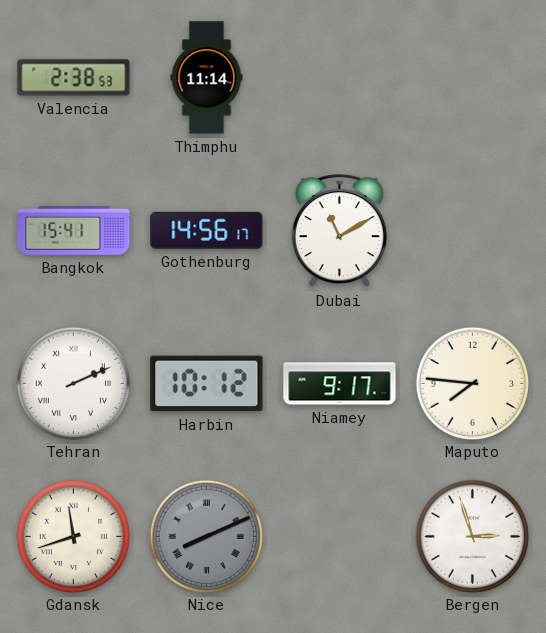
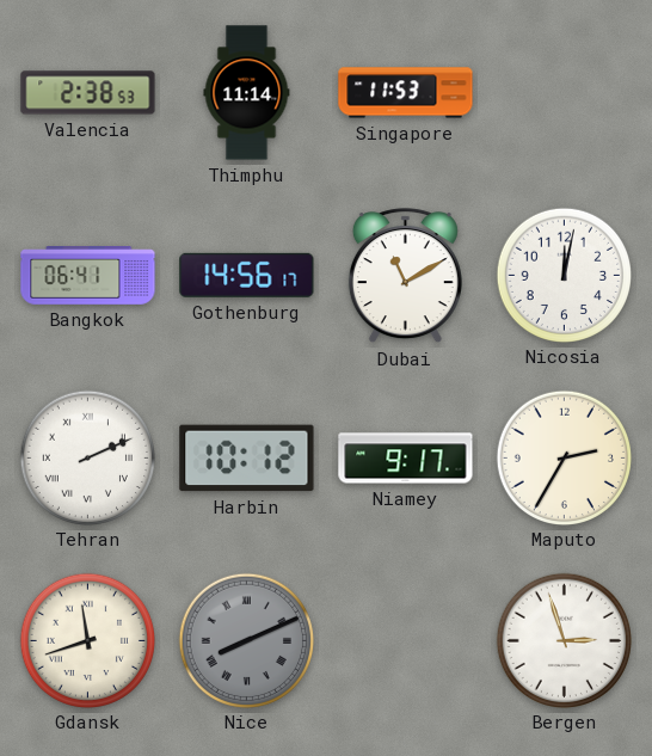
Singapore: none -> 11:53 (406, 93)
Bangkok: 15:41 -> 06:41 (88, 276)
Nicosia: none -> 12:02 (564, 275)
Maputo: 7:46 -> 2:35 (564, 457)
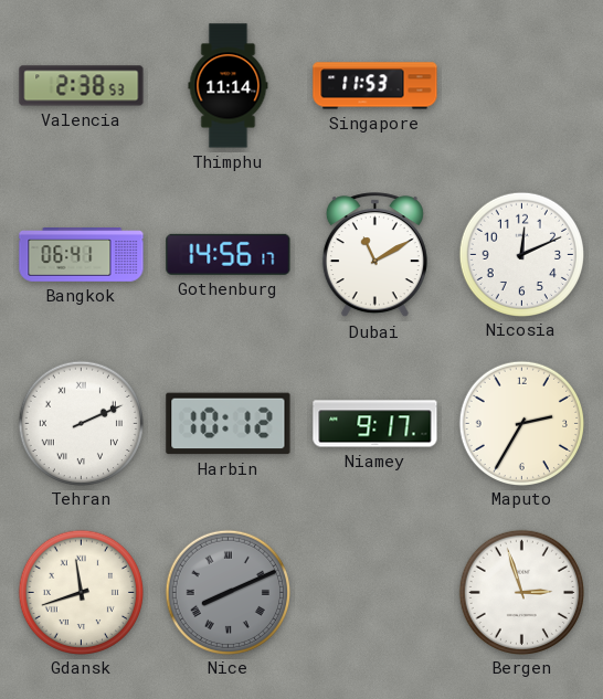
Nicosia: 12:02 -> 12:11 (521, 254)
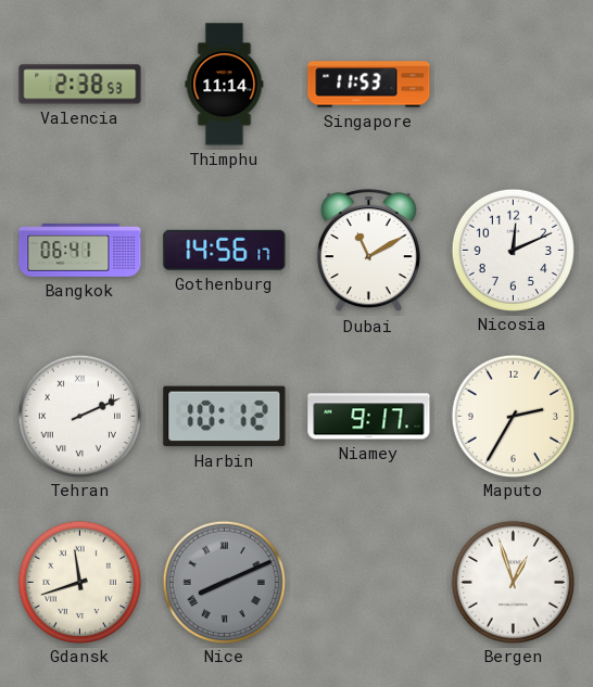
Bergen: 2:57 -> 12:57 (513, 582)
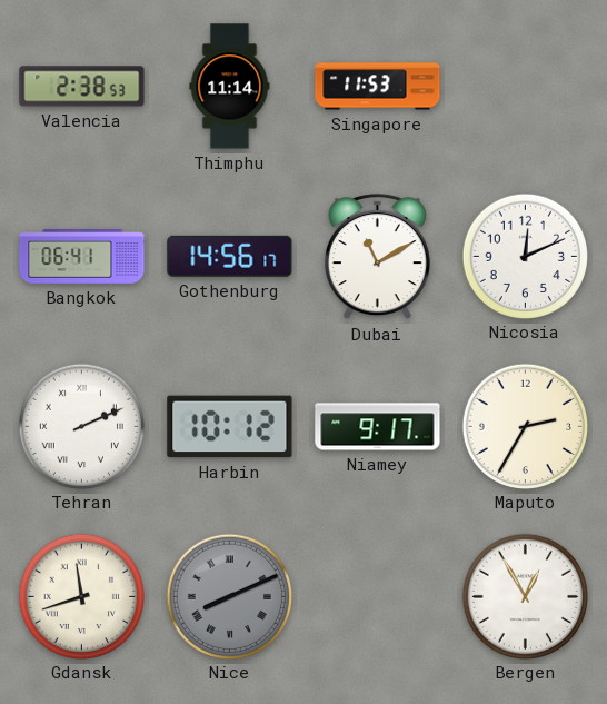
Bergen: 12:57 -> 12:55 (525, 596)
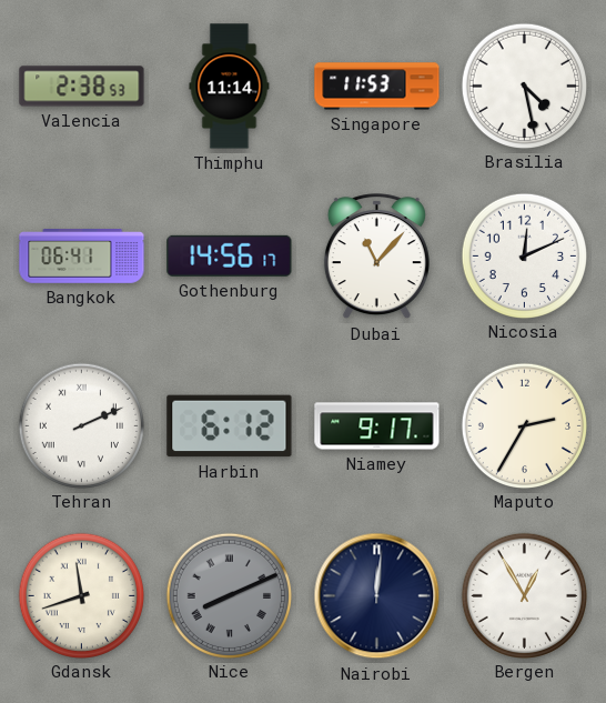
Brasilia: none -> 4:28 (524, 86)
Dubai: 11:10 -> 11:07 (376, 257)
Harbin: 10:12 -> 6:12 (230, 426)
Nairobi: none -> 12:01 (377, 596)
